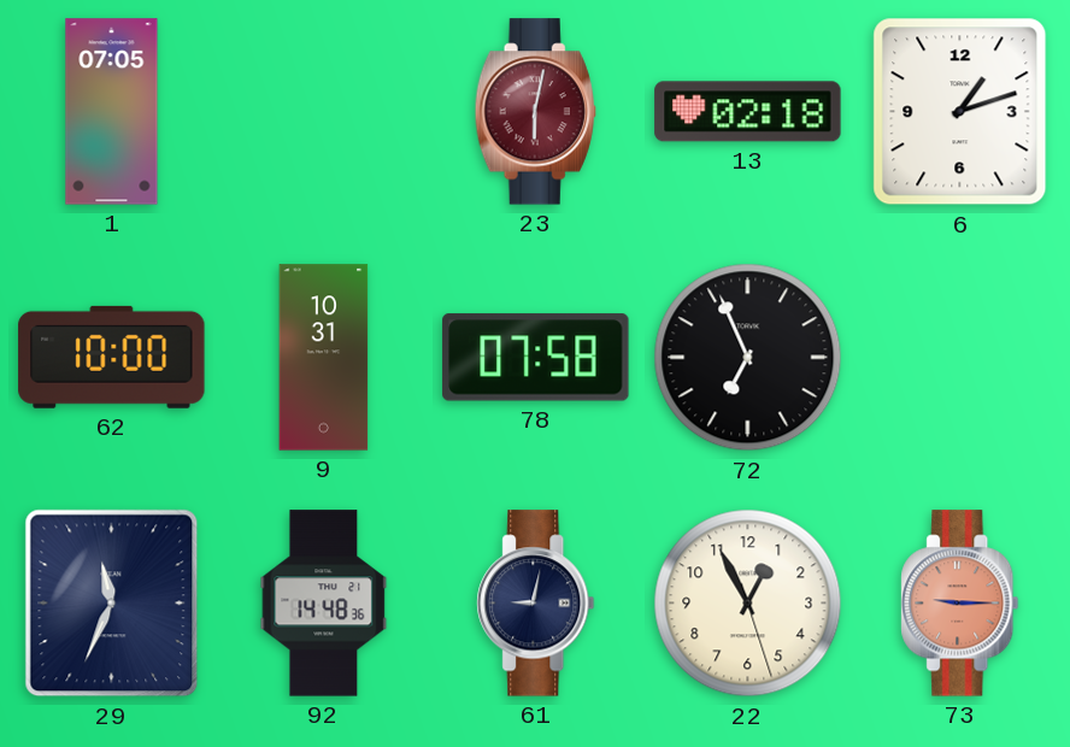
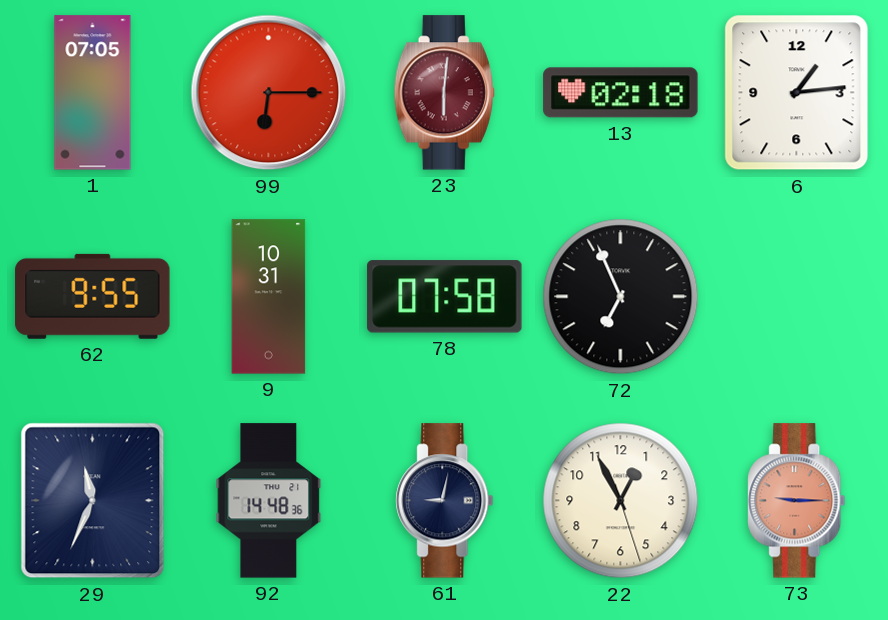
99: none -> 6:15 (269, 93)
23: 6:02 -> 6:01 (444, 93)
6: 1:12 -> 1:14 (797, 93)
62: 10:00 -> 9:55 (93, 296)
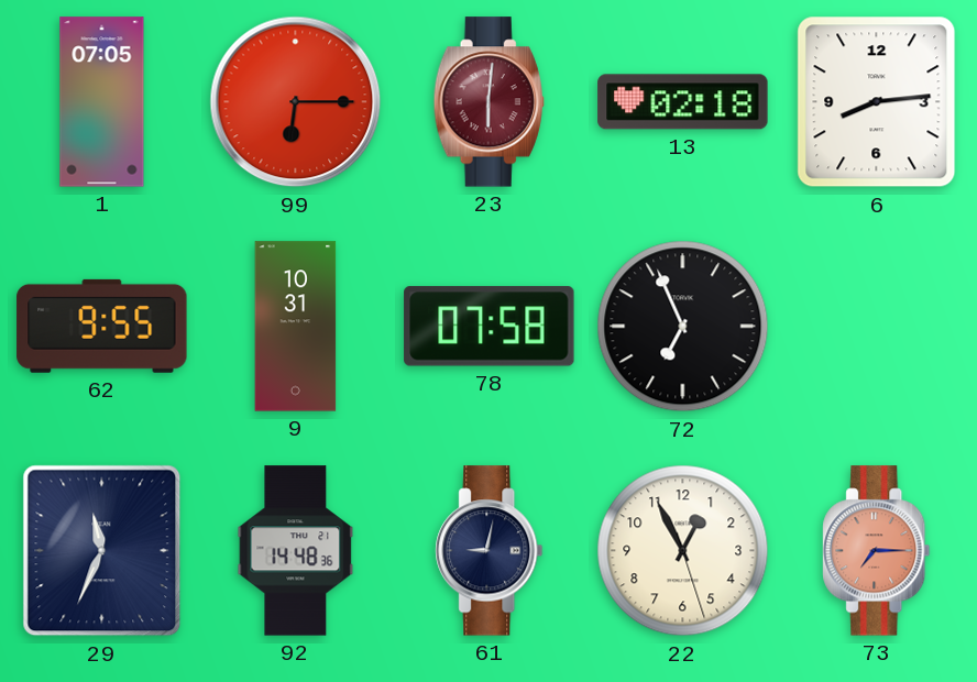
6: 1:14 -> 8:14 (877, 102)
73: 9:15 -> 7:15 (877, 551)
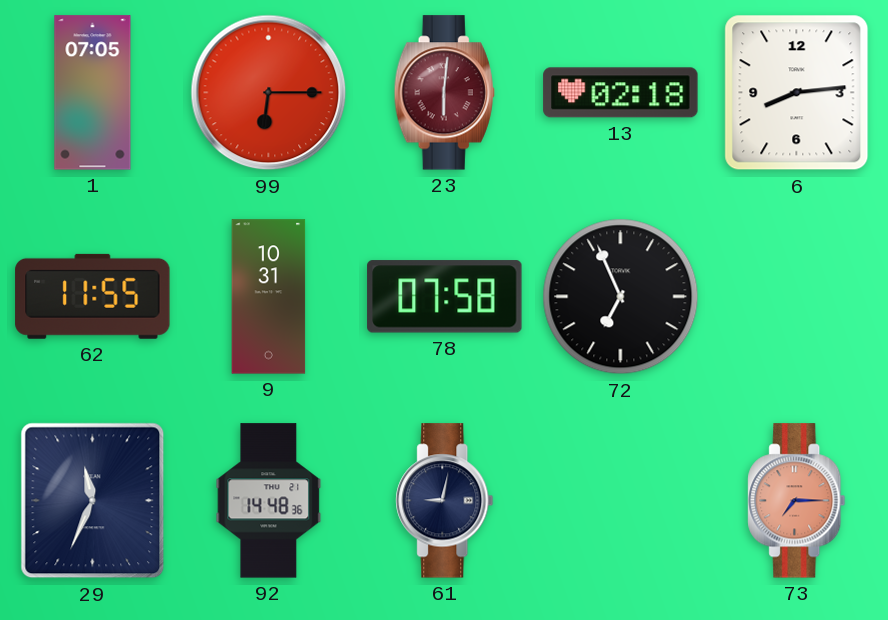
62: 9:55 -> 11:55 (93, 296)
22: 12:55 -> none (683, 551)
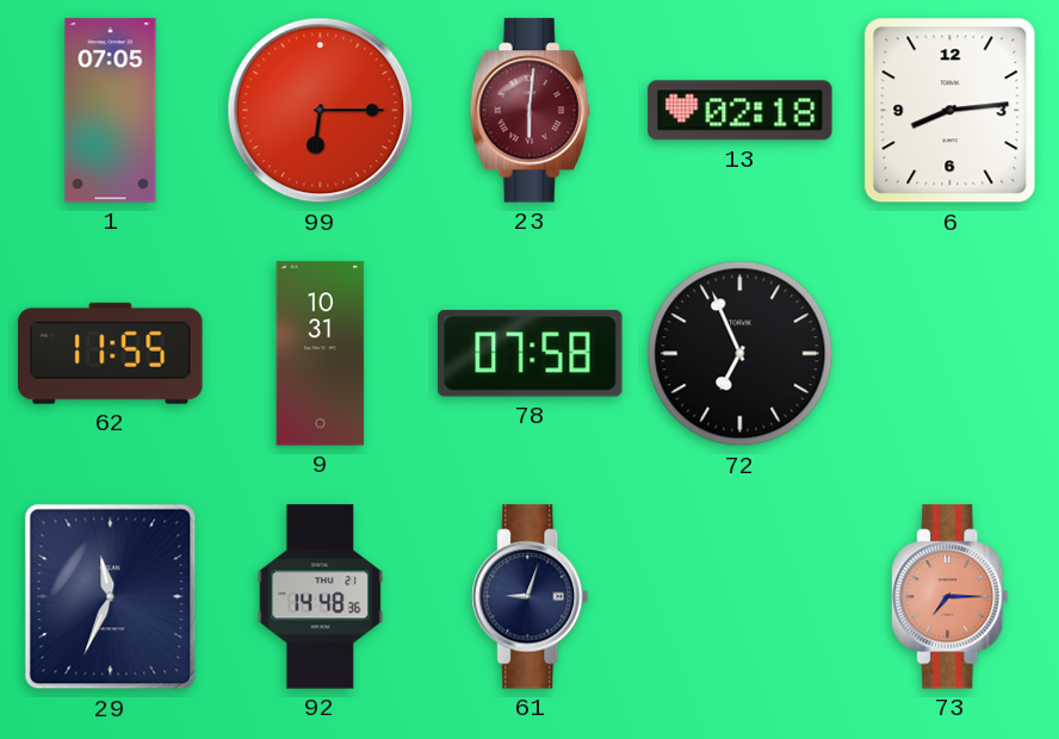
61: 9:02 -> 9:03 (531, 597)
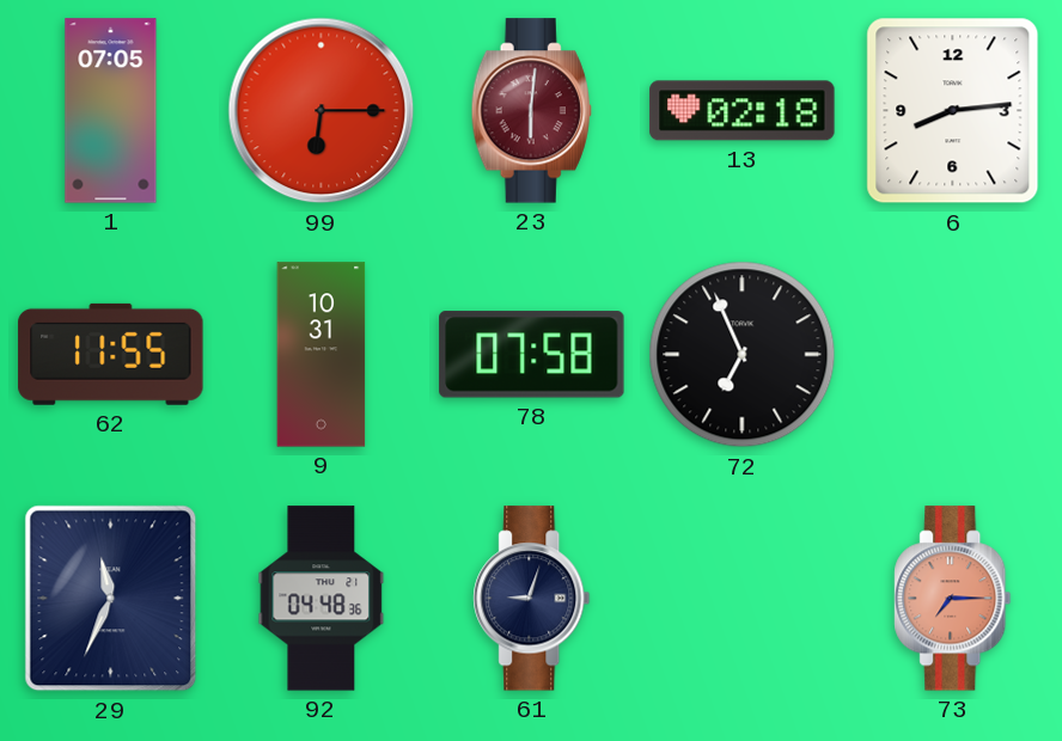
92: 14:48 -> 04:48 (322, 599)
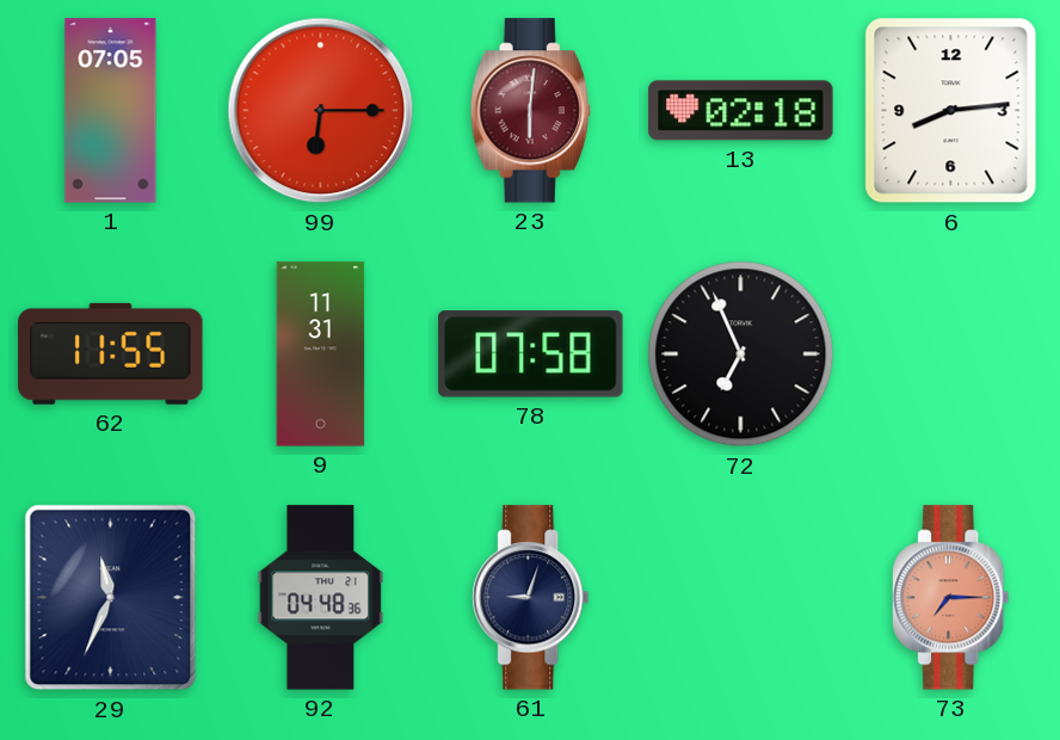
9: 10:31 -> 11:31 (321, 354)
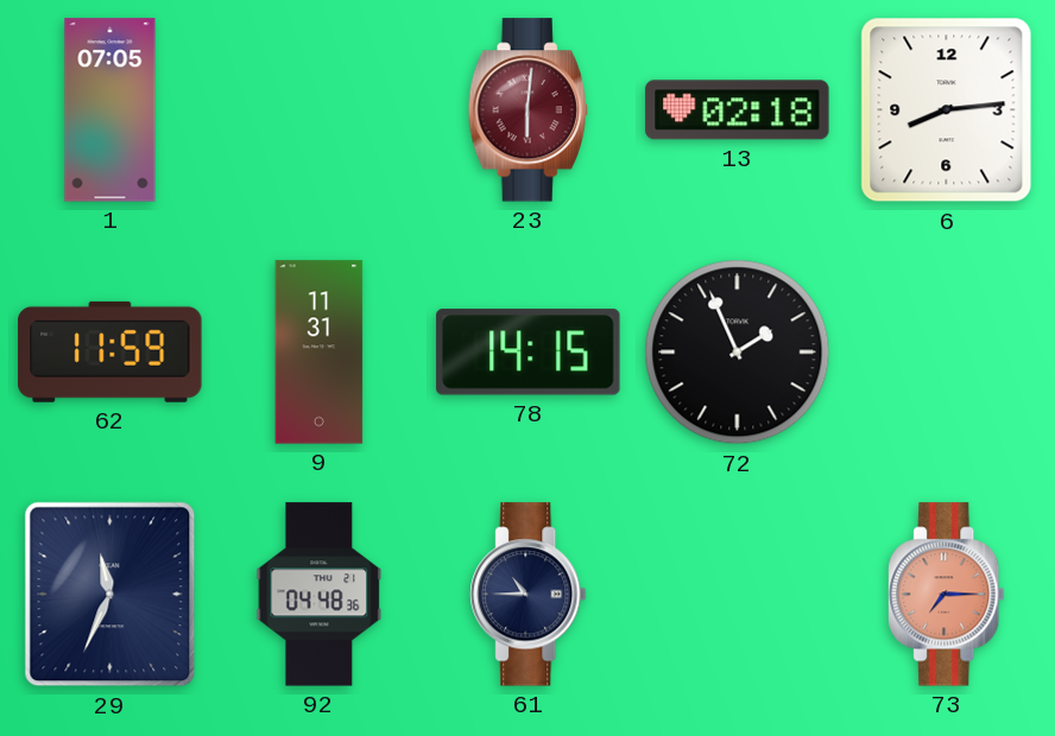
99: 6:15 -> none (321, 111)
62: 11:55 -> 11:59 (110, 351)
78: 07:58 -> 14:15 (529, 353)
72: 6:56 -> 1:56 (738, 353)
61: 9:03 -> 10:45 (529, 595)
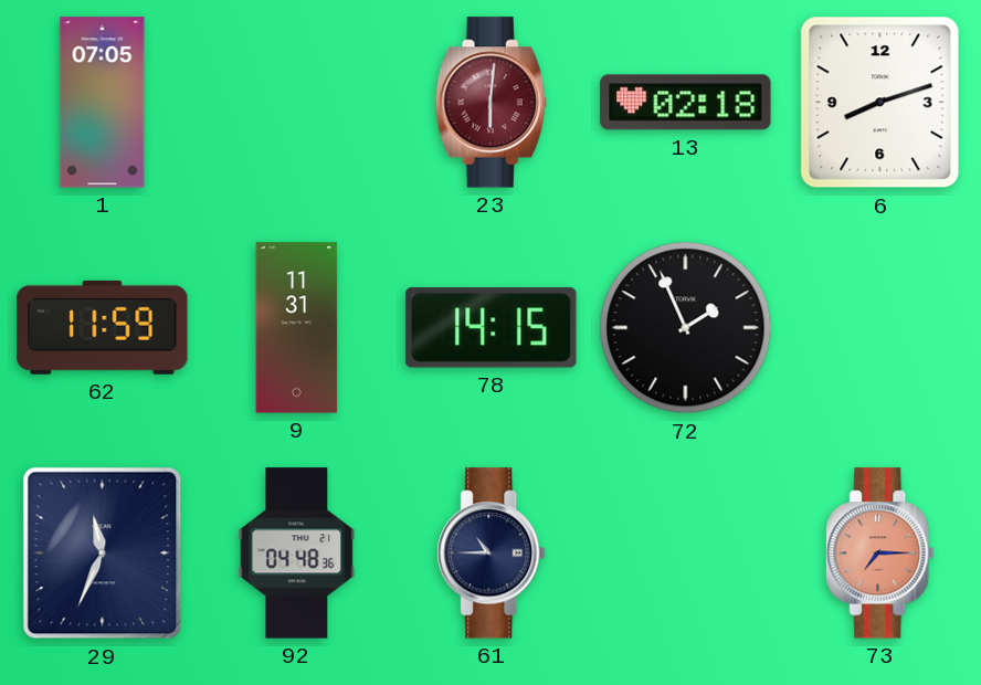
6: 8:14 -> 8:12 (880, 103)
